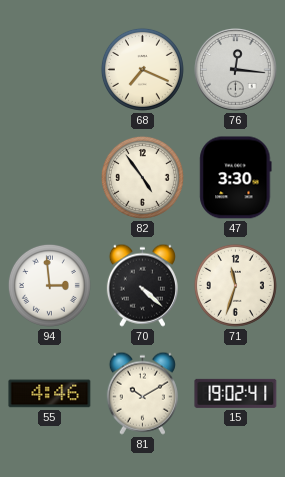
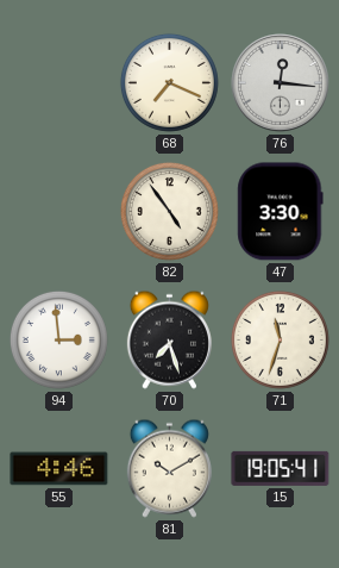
70: 4:22 -> 7:27 (169, 339)
15: 19:02 -> 19:05 (281, 468)
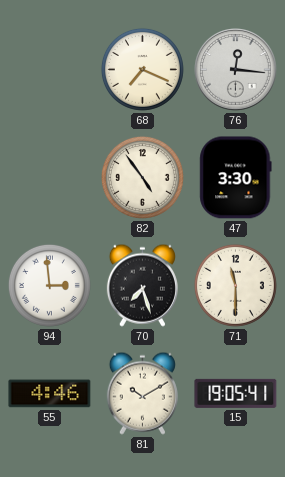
71: 11:33 -> 11:30 (235, 285)
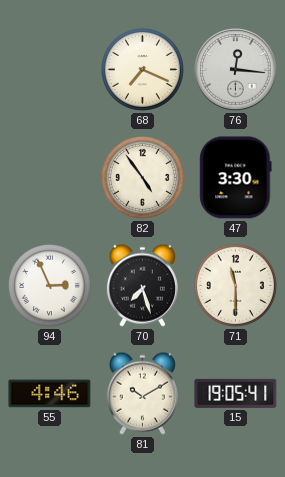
94: 2:59 -> 2:56 (49, 285)
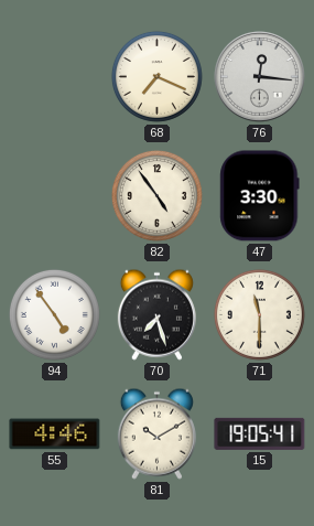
94: 2:56 -> 4:54 (54, 314)
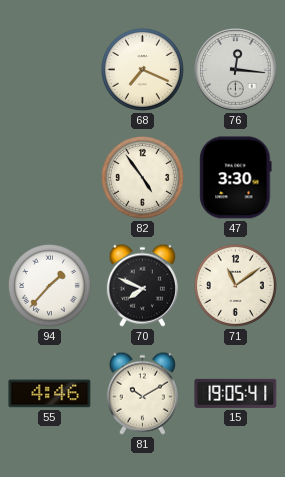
94: 4:54 -> 1:37 (49, 285)
70: 7:27 -> 7:49 (142, 285)
71: 11:30 -> 11:09 (235, 285)
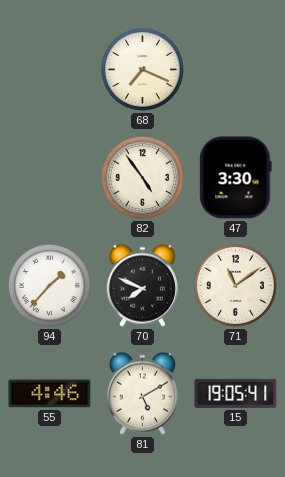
76: 12:16 -> none (236, 70)
81: 10:10 -> 5:10 (142, 393)
